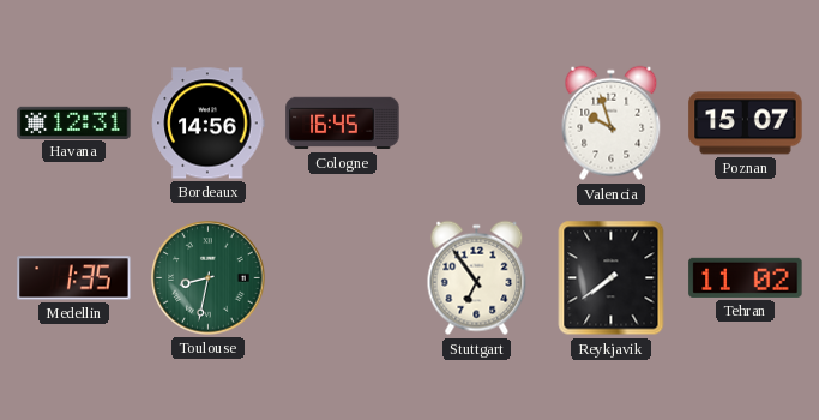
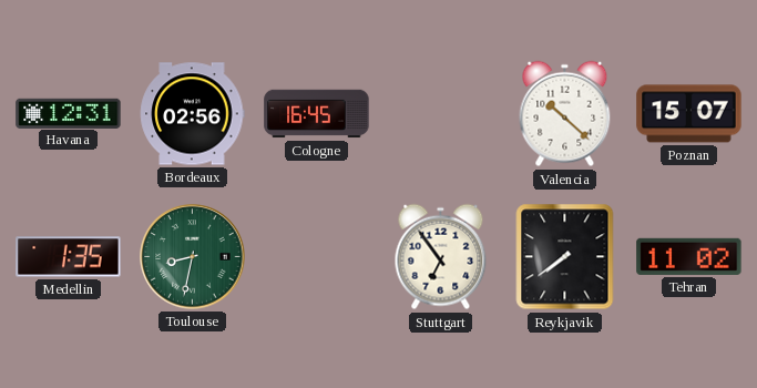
Bordeaux: 14:56 -> 02:56 (193, 114)
Valencia: 9:57 -> 10:22 (565, 114)
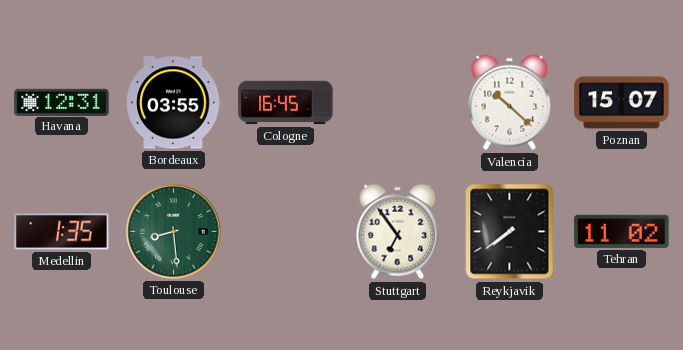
Bordeaux: 02:56 -> 03:55 (174, 103)
Toulouse: 8:32 -> 8:29 (174, 232)
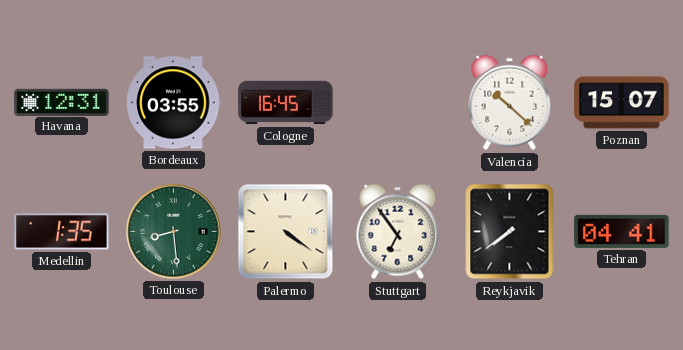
Palermo: none -> 4:21 (286, 232)
Tehran: 11:02 -> 04:41 (622, 231)
